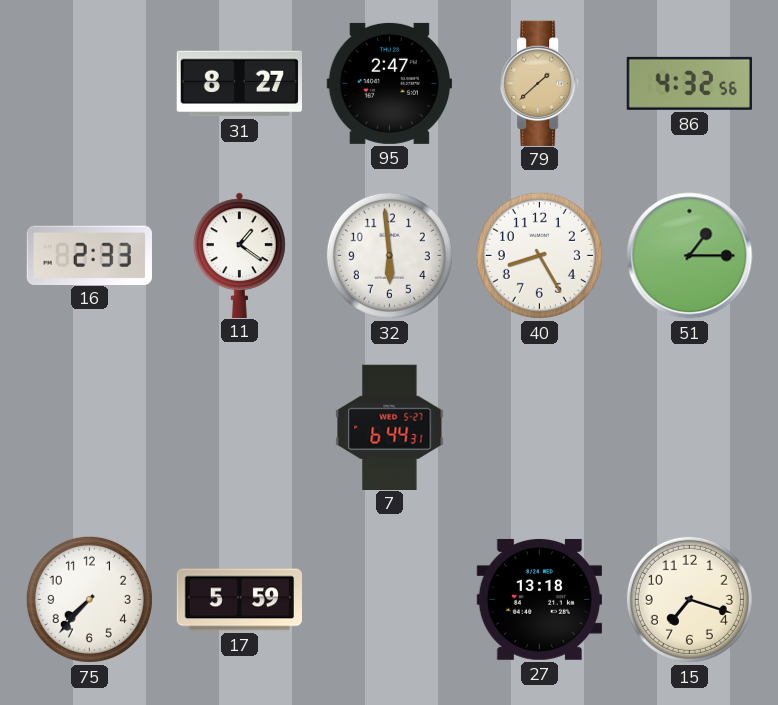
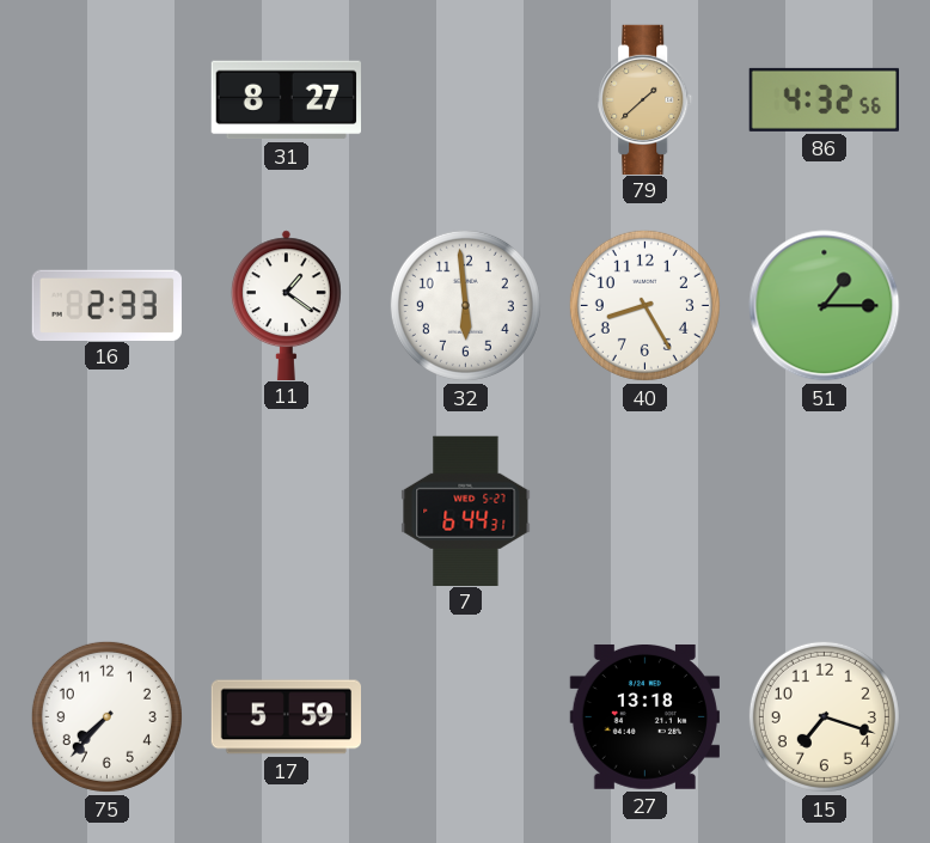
95: 2:47 -> none (389, 83)
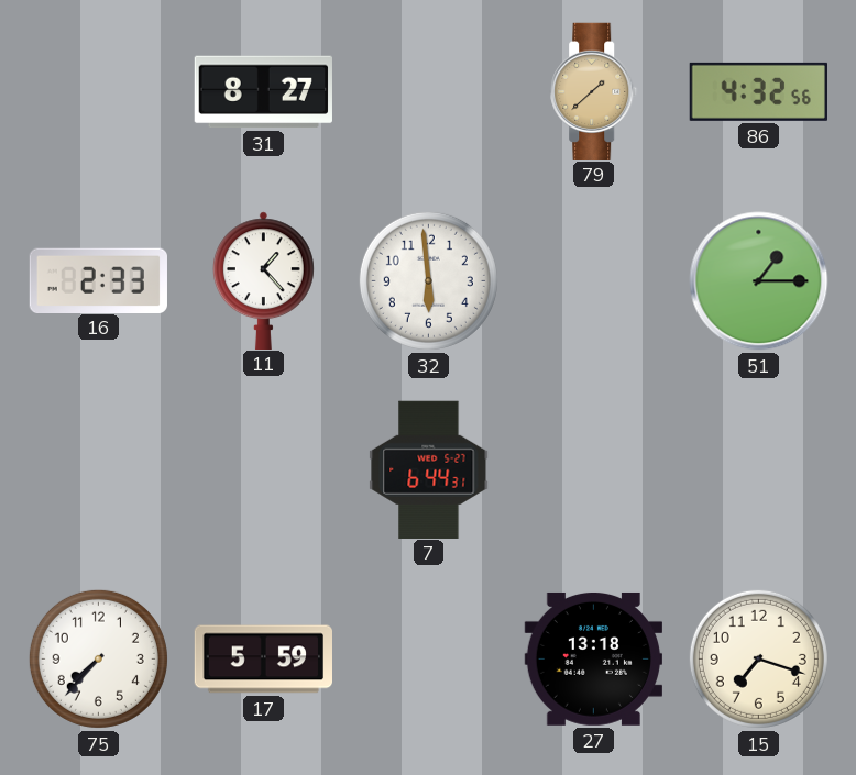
11: 1:21 -> 1:23 (263, 280)
40: 8:25 -> none (644, 305)
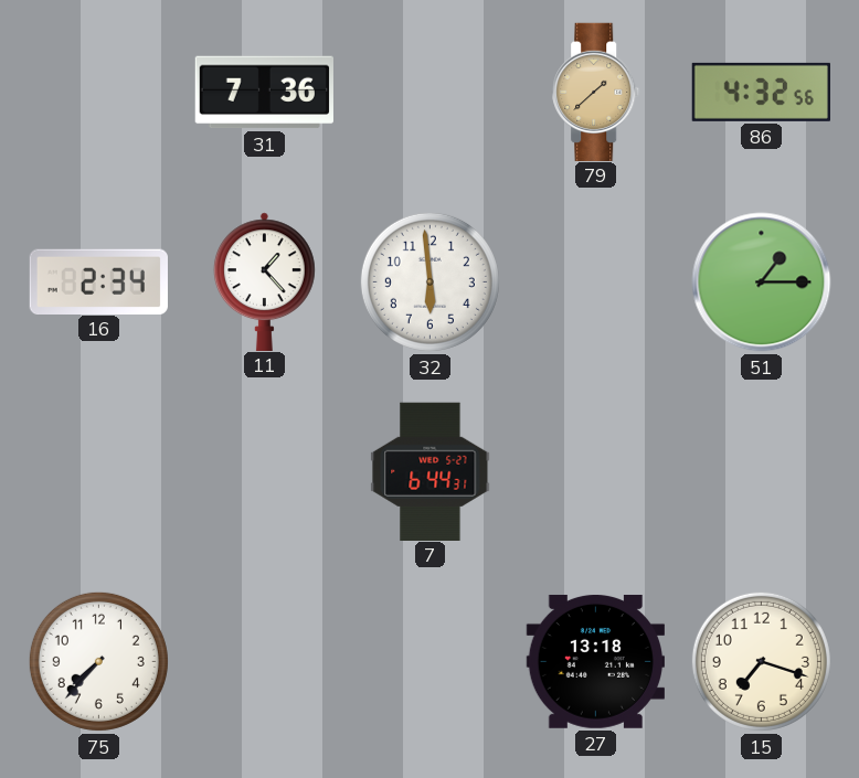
31: 8:27 -> 7:36 (264, 93)
16: 2:33 -> 2:34 (98, 281)
17: 5:59 -> none (263, 660)
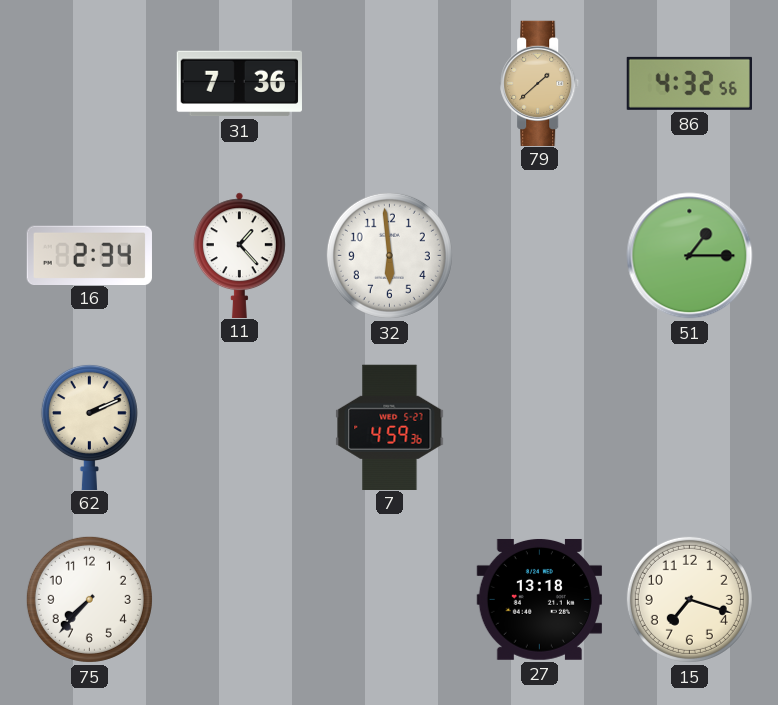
62: none -> 2:11 (89, 426)
7: 6:44 -> 4:59 (390, 427)
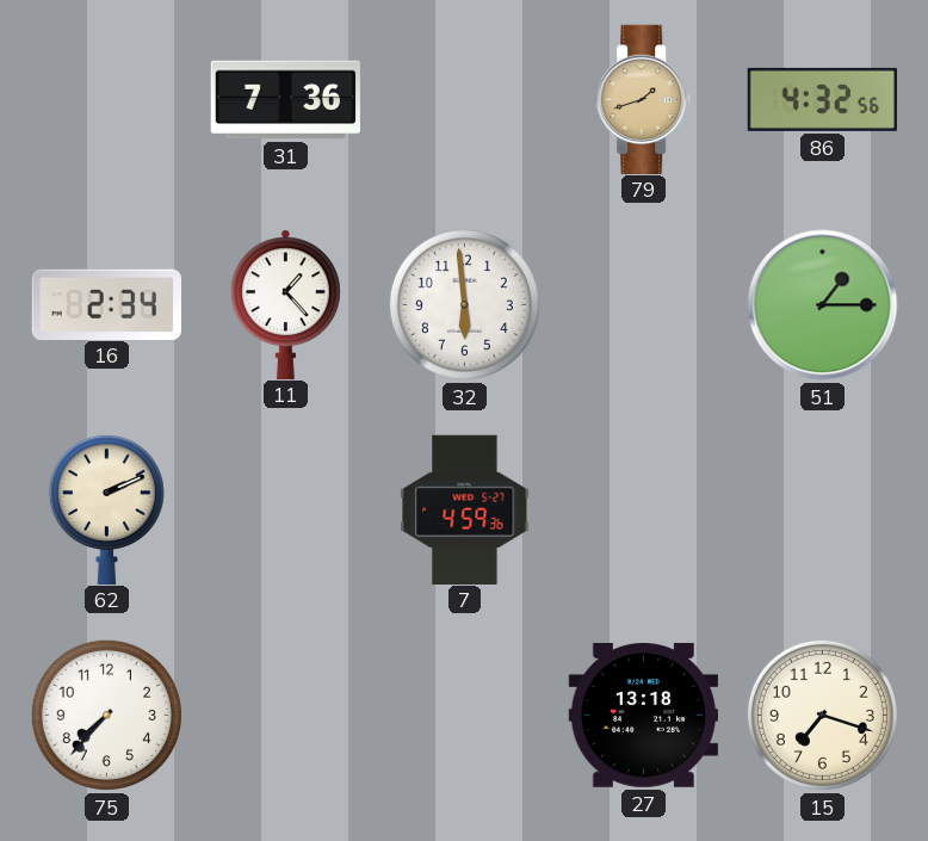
79: 1:38 -> 1:42 (644, 99)
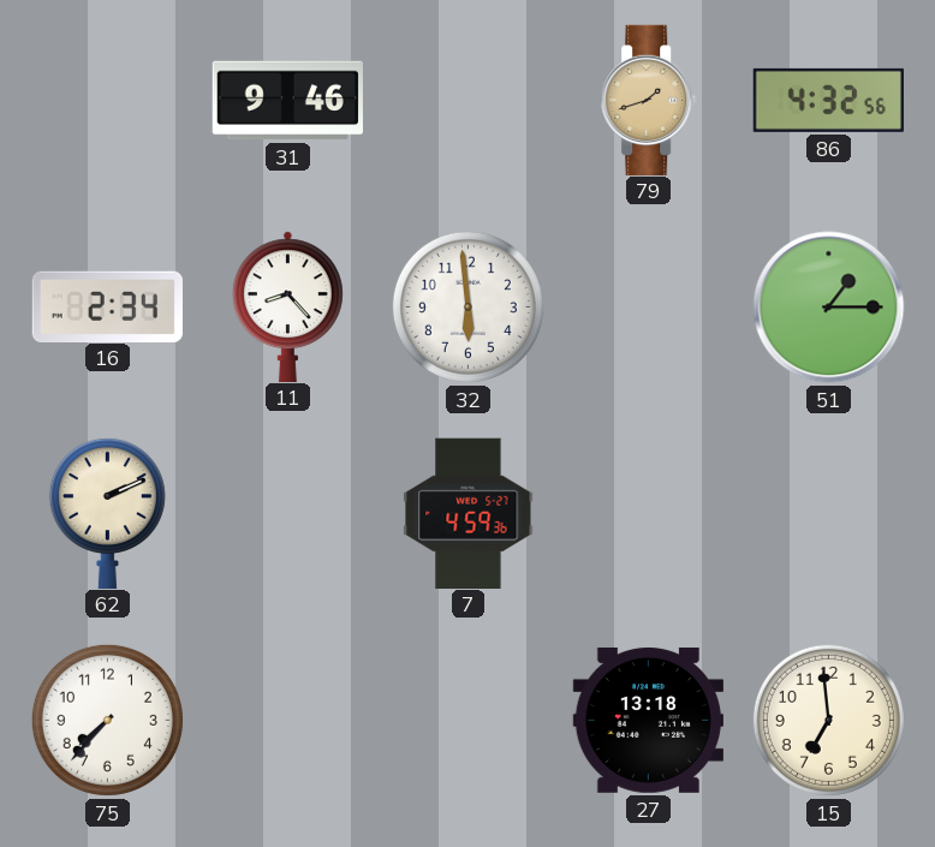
31: 7:36 -> 9:46 (287, 101)
11: 1:23 -> 8:23 (287, 306)
15: 7:18 -> 6:59 (828, 720)
